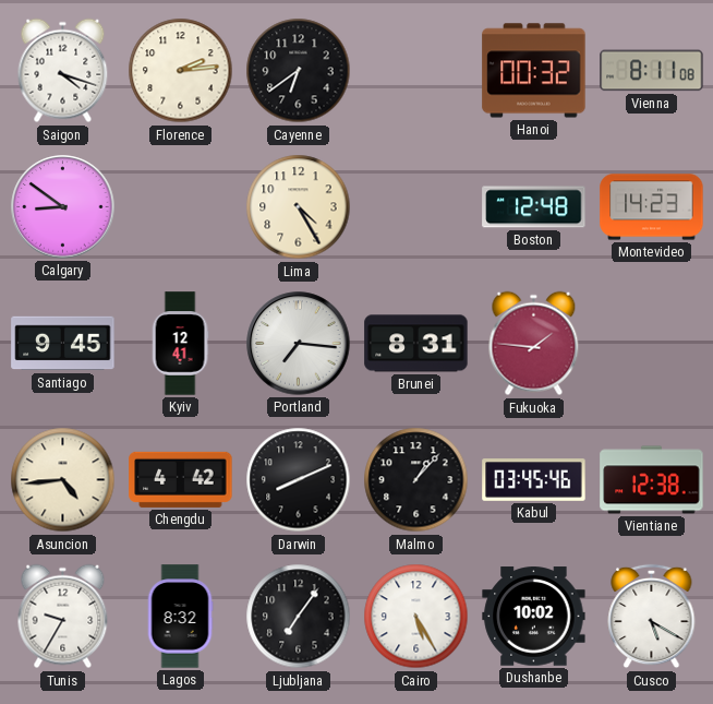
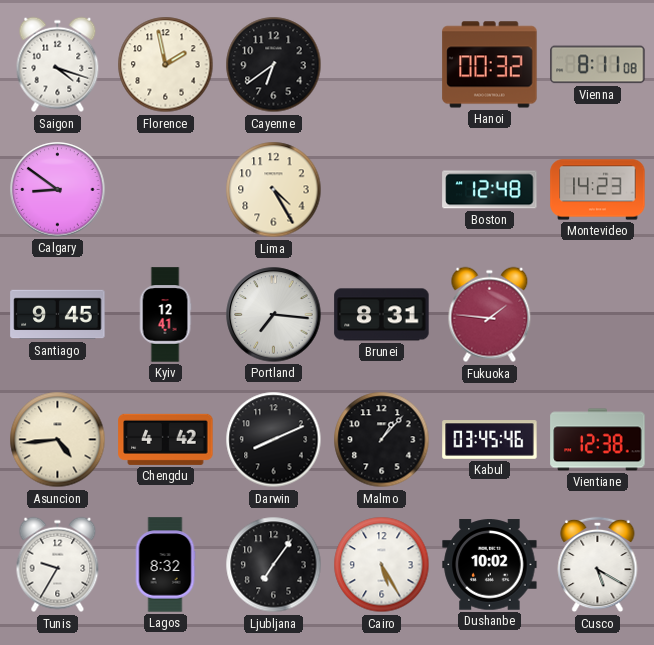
Florence: 2:14 -> 1:58 (166, 65)
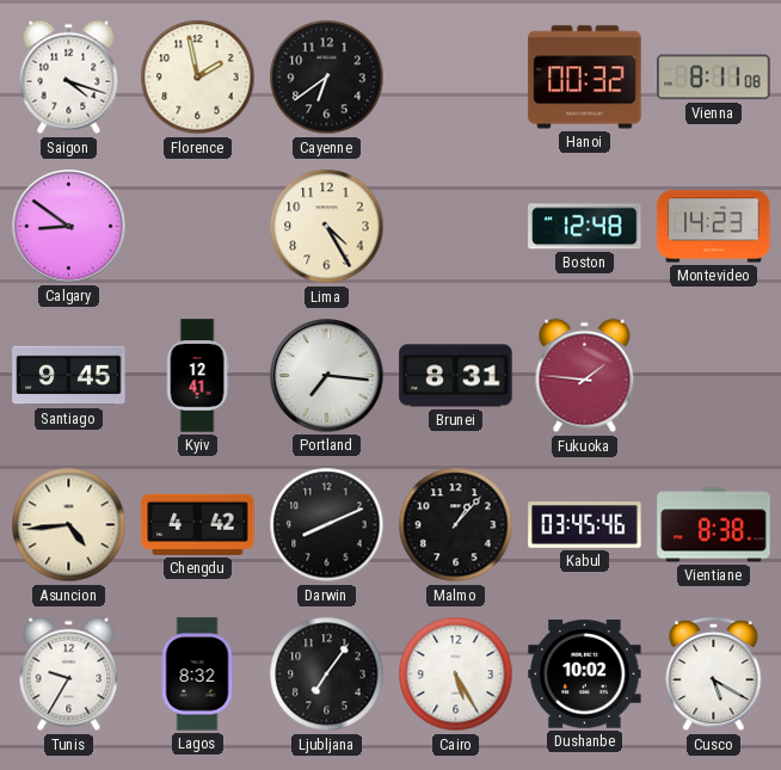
Vientiane: 12:38 -> 8:38 (714, 525)
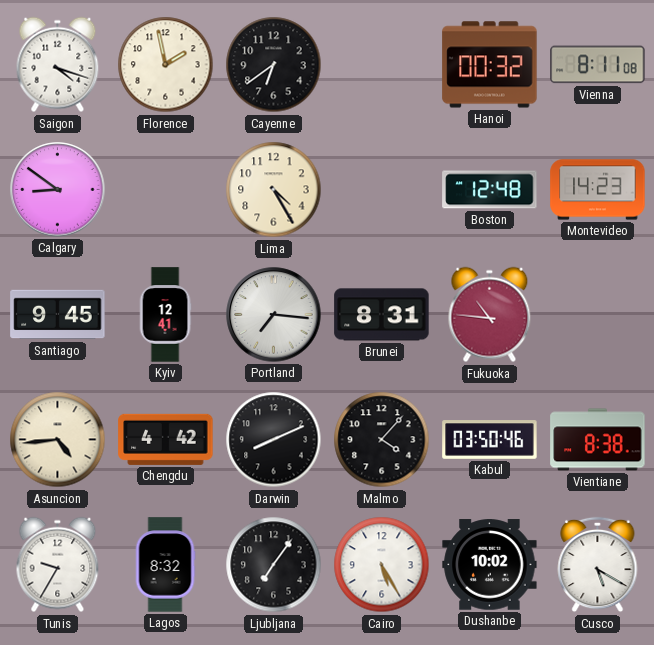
Fukuoka: 1:46 -> 10:46 (490, 315)
Malmo: 1:07 -> 4:07 (382, 440)
Kabul: 03:45 -> 03:50 (490, 440)
